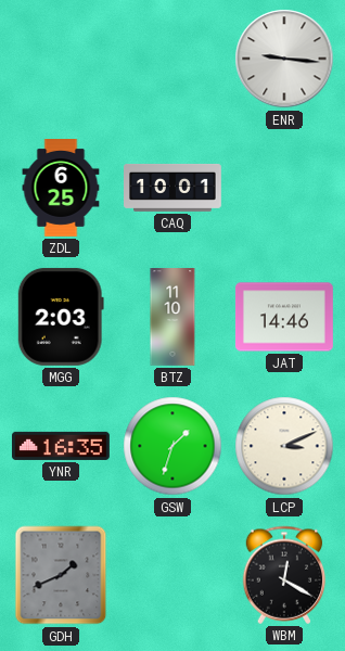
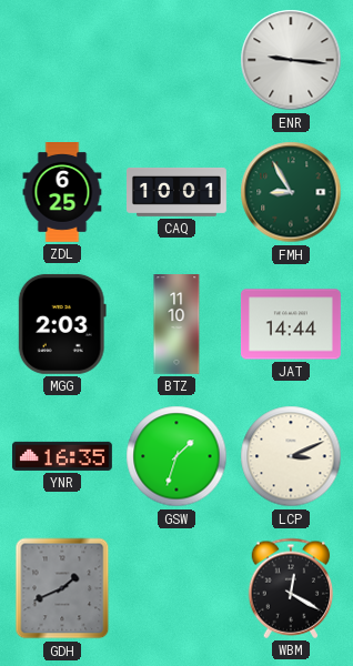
FMH: none -> 8:55 (291, 192)
JAT: 14:46 -> 14:44 (291, 324)
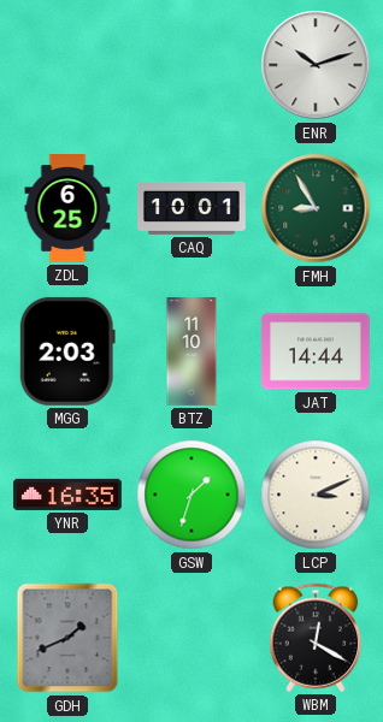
ENR: 9:16 -> 10:12 (316, 65)
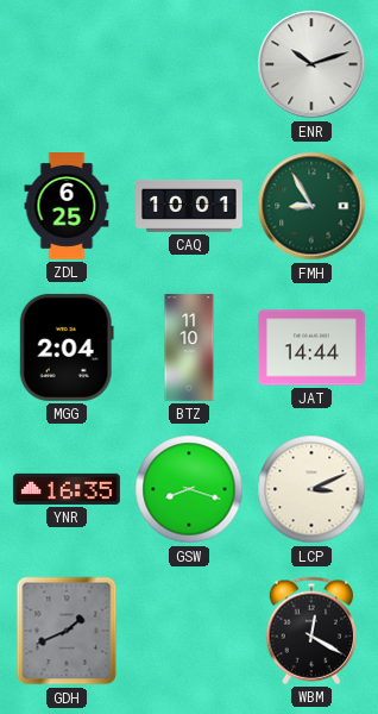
MGG: 2:03 -> 2:04 (67, 347)
GSW: 1:33 -> 8:18 (189, 489)
